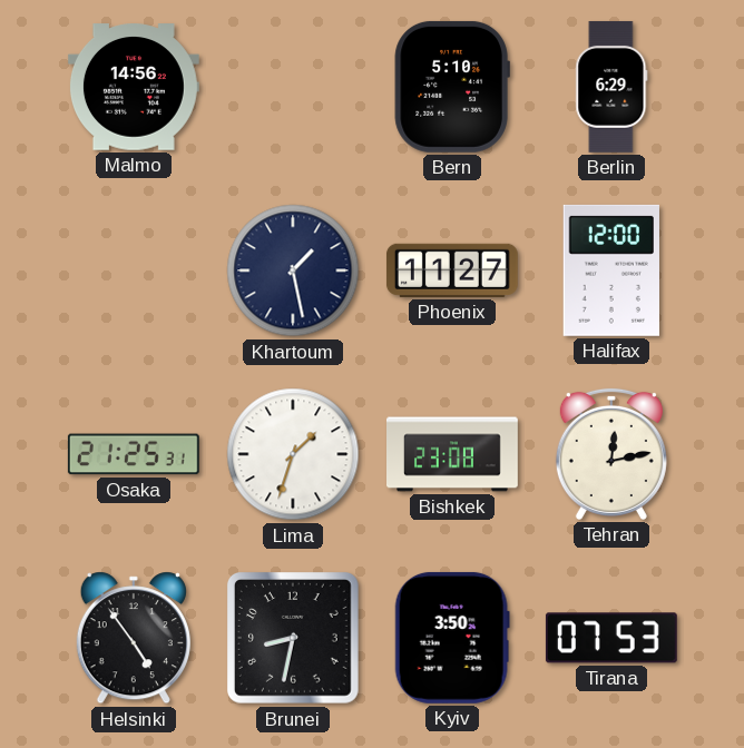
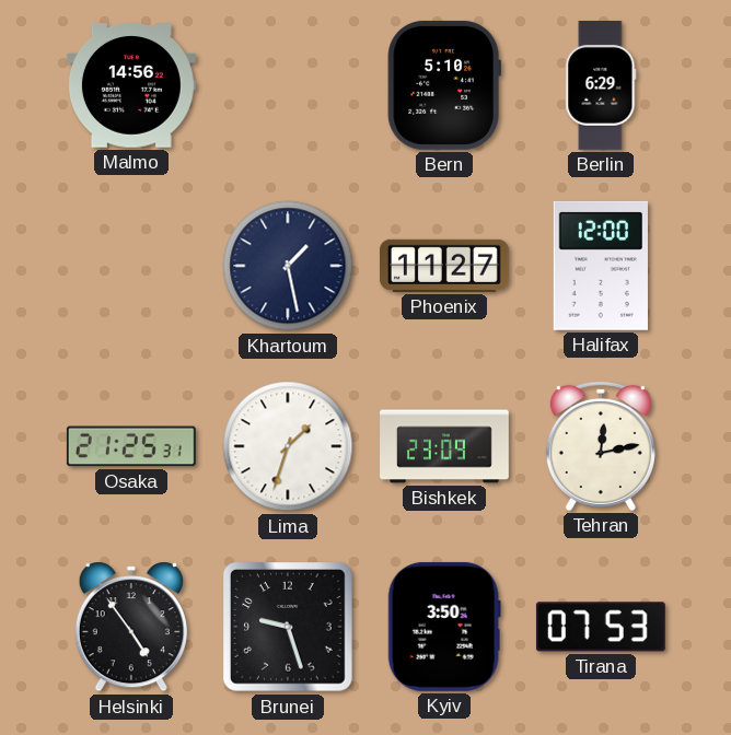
Bishkek: 23:08 -> 23:09 (445, 446)
Brunei: 8:32 -> 9:27 (289, 628)
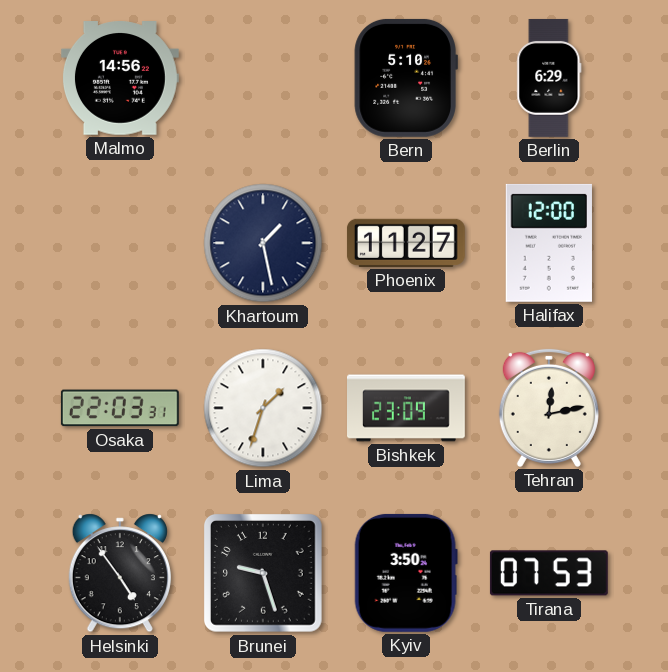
Osaka: 21:25 -> 22:03 (120, 408)
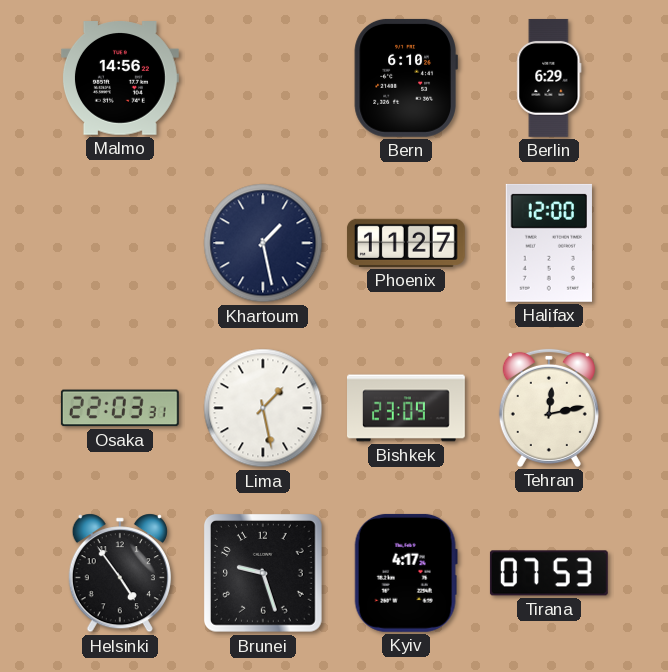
Bern: 5:10 -> 6:10 (406, 78)
Lima: 1:33 -> 1:28 (263, 408)
Kyiv: 3:50 -> 4:17 (406, 573)
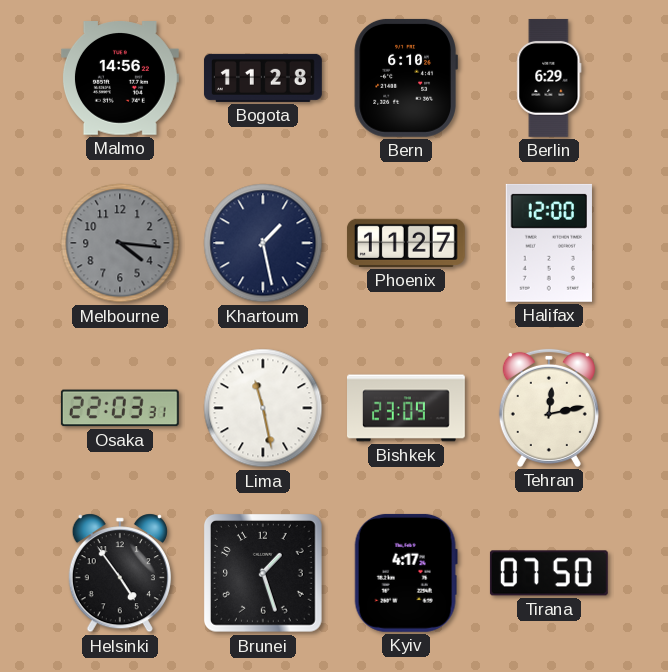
Bogota: none -> 11:28 (263, 78)
Melbourne: none -> 4:16 (120, 243)
Lima: 1:28 -> 11:28 (263, 408)
Brunei: 9:27 -> 1:27 (264, 574)
Tirana: 07:53 -> 07:50 (549, 573)
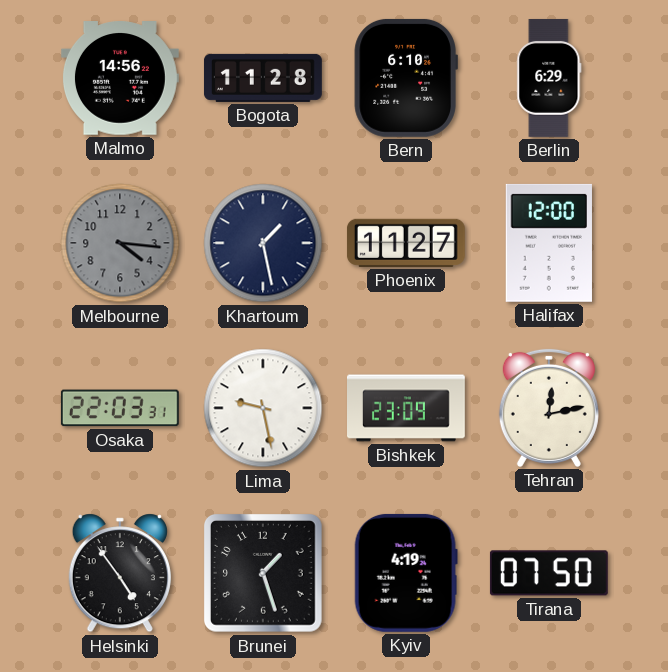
Lima: 11:28 -> 9:28 (263, 408)
Kyiv: 4:17 -> 4:19 (406, 573)
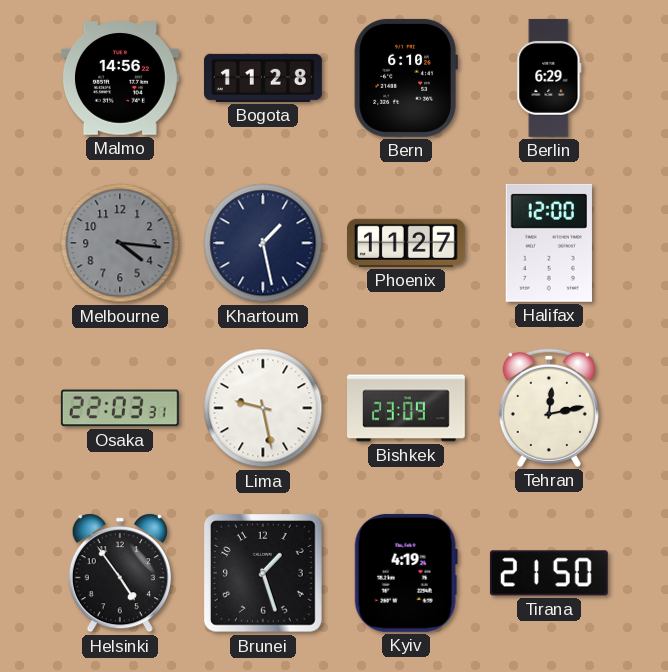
Tirana: 07:50 -> 21:50 (549, 573)
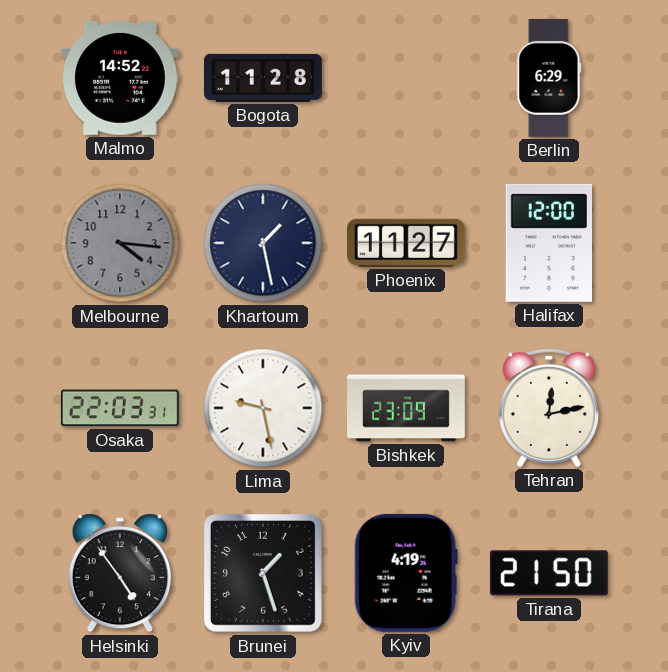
Malmo: 14:56 -> 14:52 (120, 78)
Bern: 6:10 -> none (406, 78)
